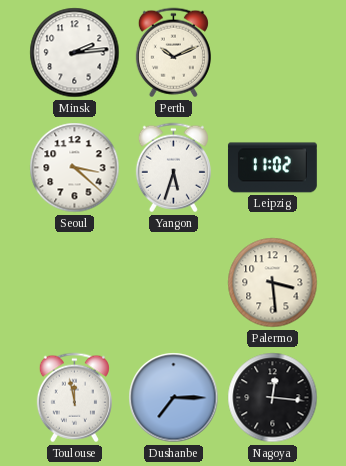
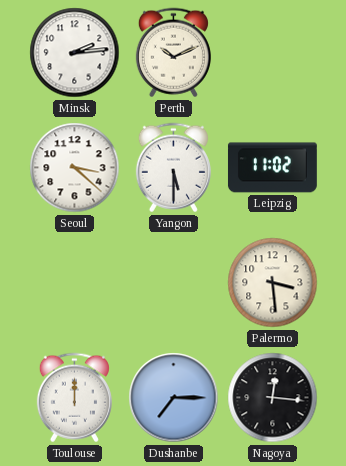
Yangon: 5:33 -> 5:30 (173, 168)
Toulouse: 11:58 -> 12:00 (74, 398)
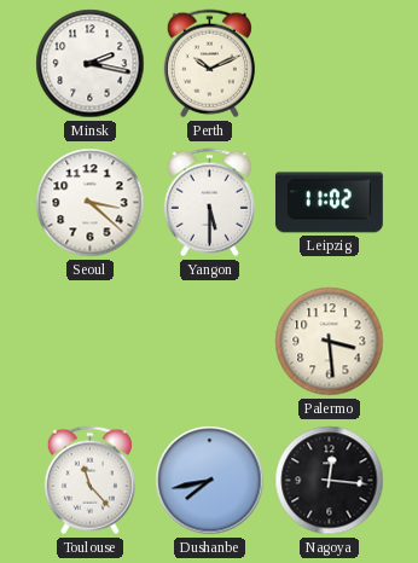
Minsk: 2:14 -> 2:17 (91, 64)
Toulouse: 12:00 -> 11:23 (89, 481)
Dushanbe: 7:15 -> 7:43 (210, 481)
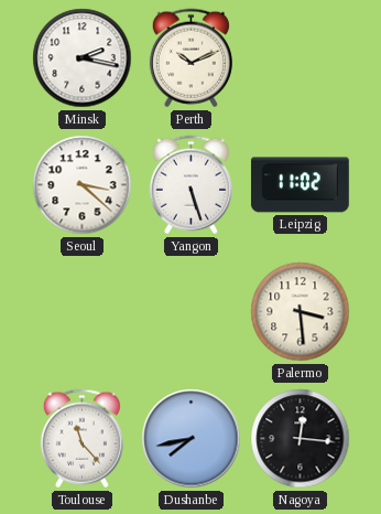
Yangon: 5:30 -> 5:27 (190, 185)
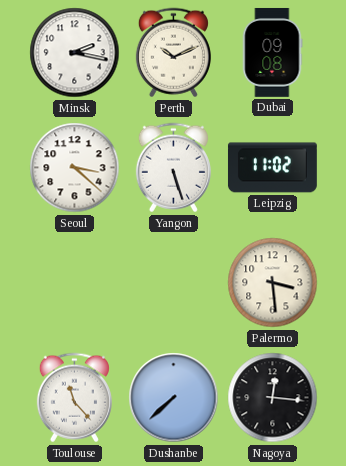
Dubai: none -> 09:08 (272, 52)
Dushanbe: 7:43 -> 7:38 (174, 398)
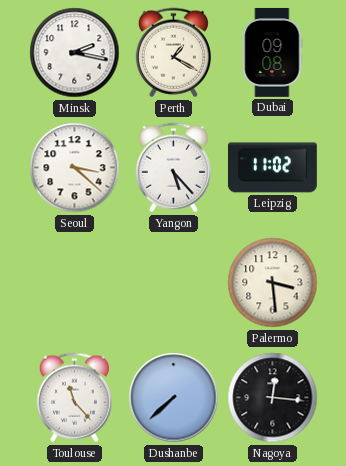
Perth: 10:11 -> 1:20 (173, 53)
Yangon: 5:27 -> 5:23 (173, 168)
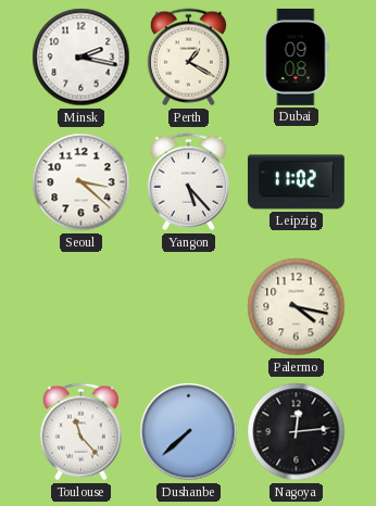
Palermo: 3:29 -> 4:17 (297, 307)
Nagoya: 12:16 -> 12:14 (297, 432)
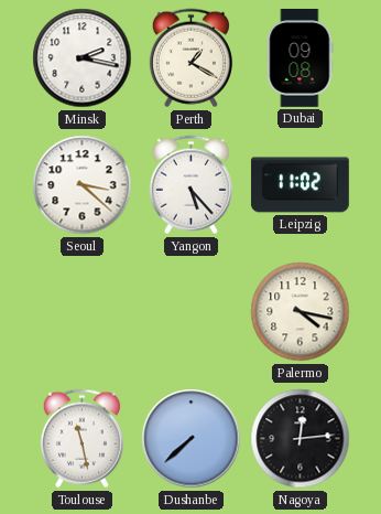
Toulouse: 11:23 -> 11:28 (81, 439)
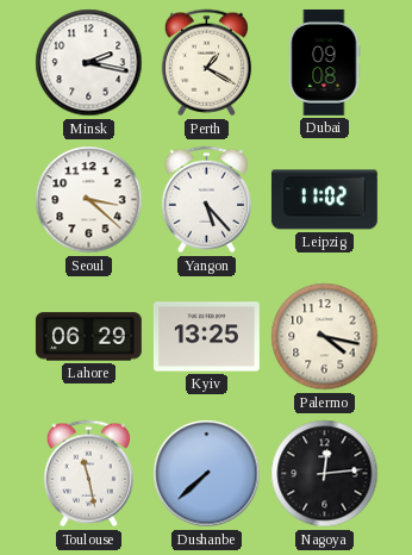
Lahore: none -> 06:29 (88, 337)
Kyiv: none -> 13:25 (206, 337)
